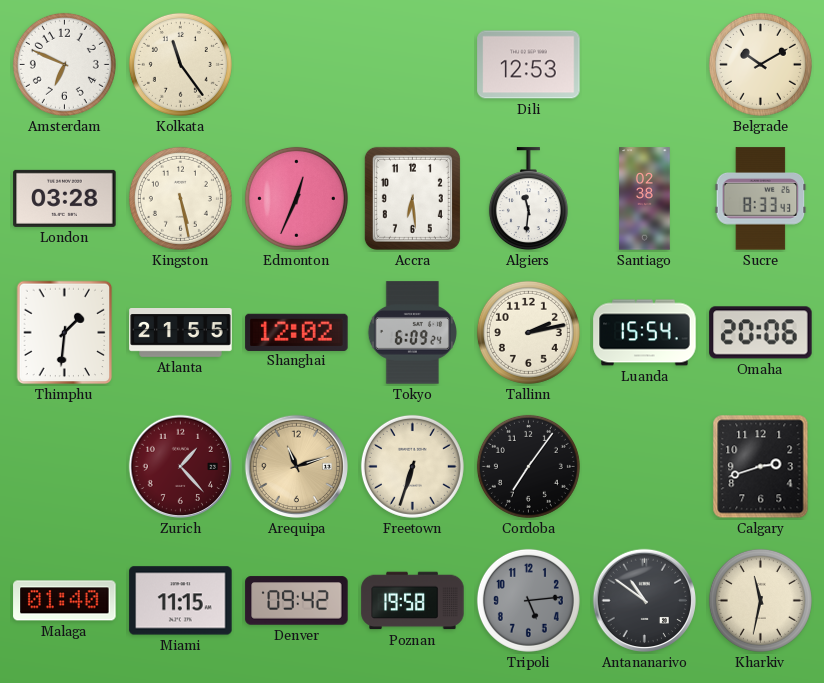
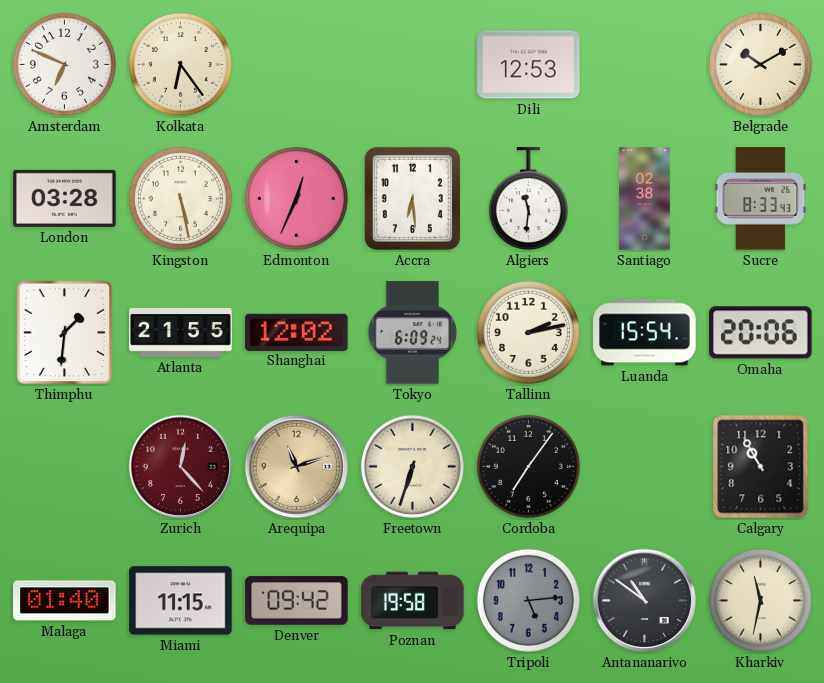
Kolkata: 11:24 -> 6:24 (180, 64)
Zurich: 1:23 -> 12:23 (181, 467)
Calgary: 2:42 -> 10:55 (761, 467)
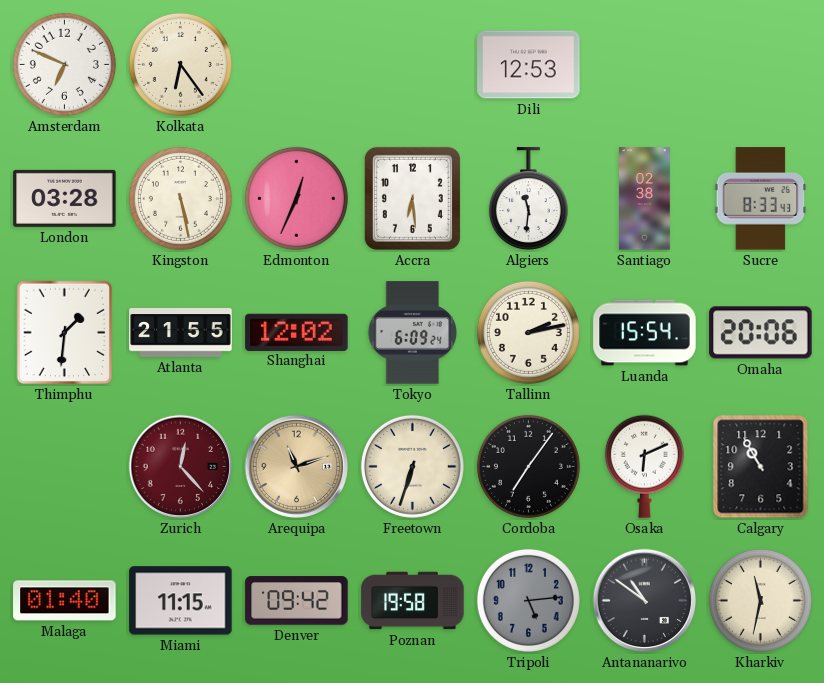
Belgrade: 10:10 -> none (760, 64)
Osaka: none -> 6:11 (644, 466)
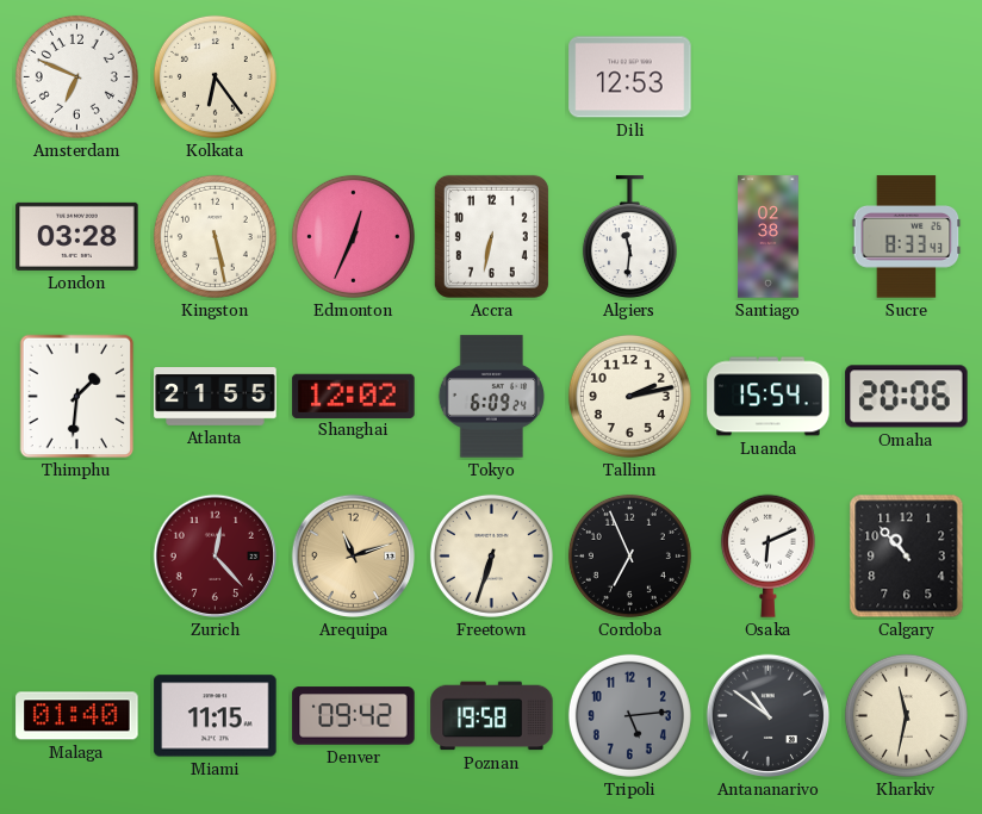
Accra: 6:29 -> 6:32 (491, 236)
Cordoba: 7:06 -> 6:56 (629, 555)
Calgary: 10:55 -> 10:53 (907, 557)
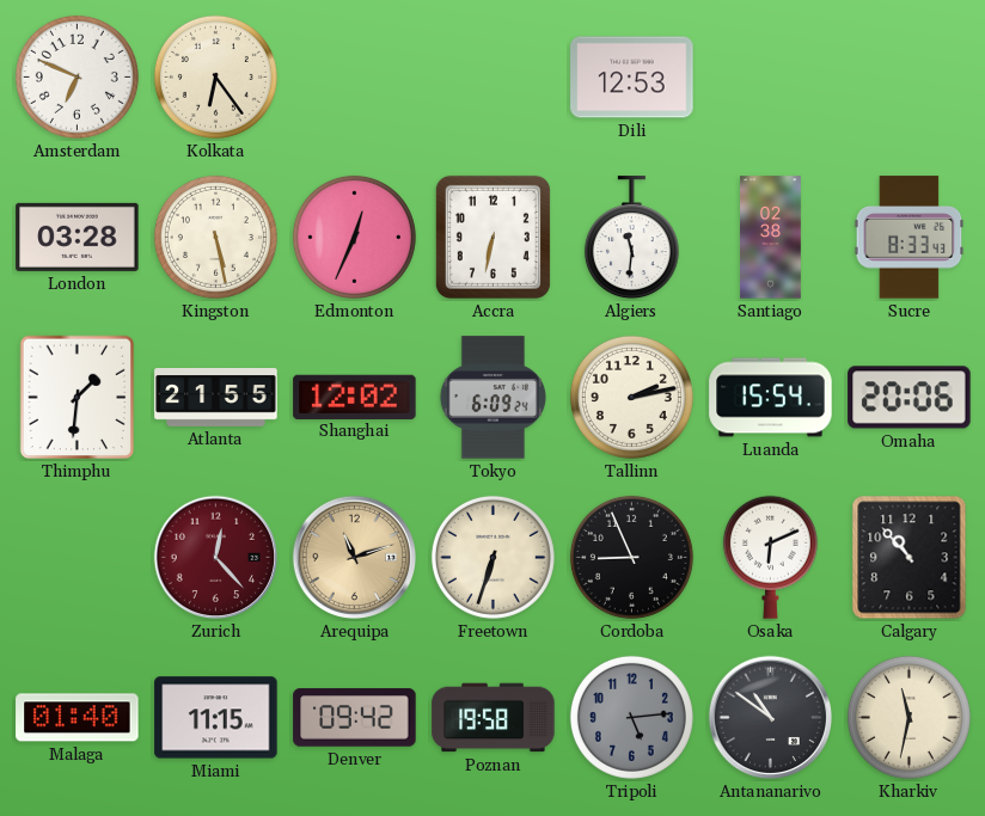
Cordoba: 6:56 -> 8:56 (631, 557)
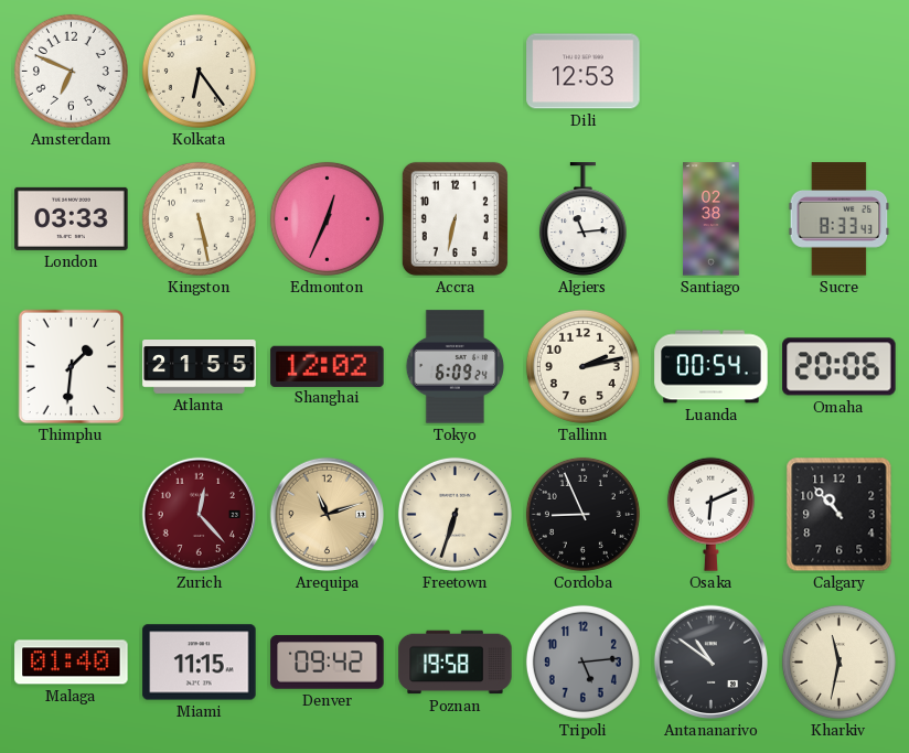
London: 03:28 -> 03:33 (72, 218)
Algiers: 11:31 -> 11:14 (582, 219)
Luanda: 15:54 -> 00:54 (712, 367)
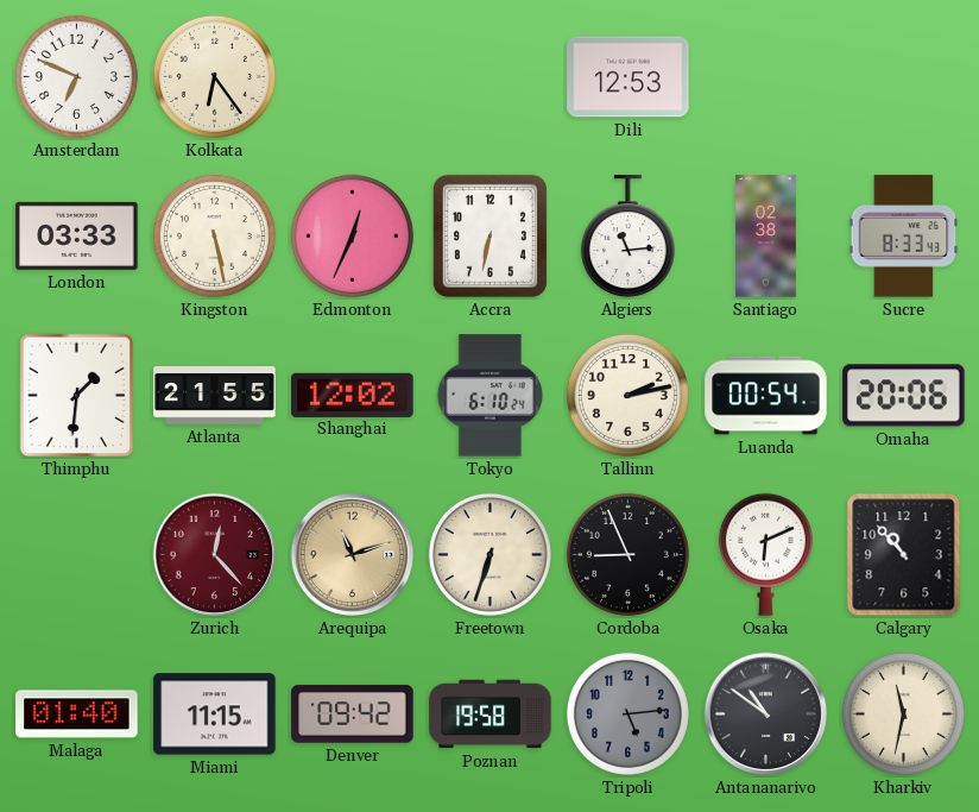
Tokyo: 6:09 -> 6:10 (489, 396)
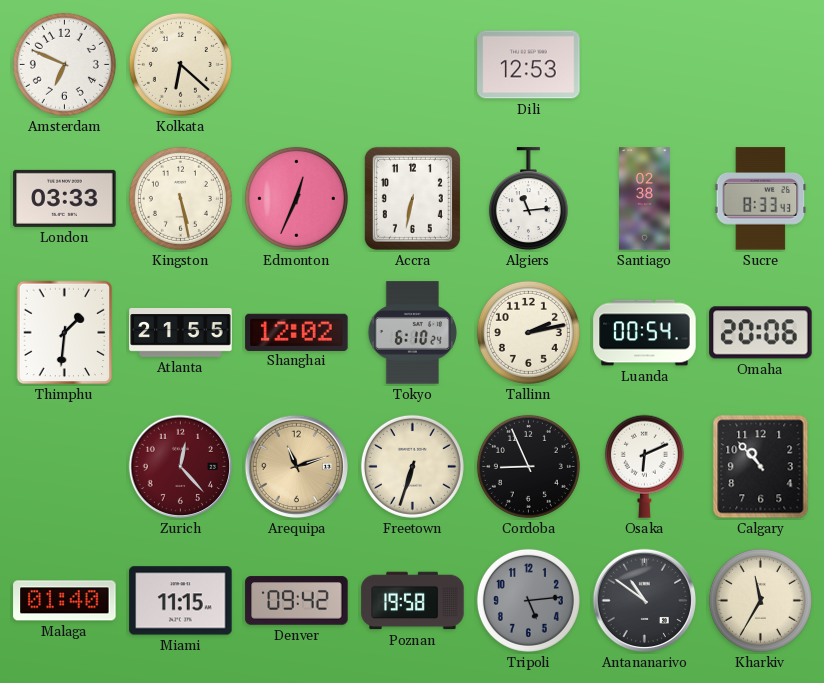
Kolkata: 6:24 -> 6:22 (180, 64)
Kharkiv: 11:32 -> 11:35 (760, 600)
